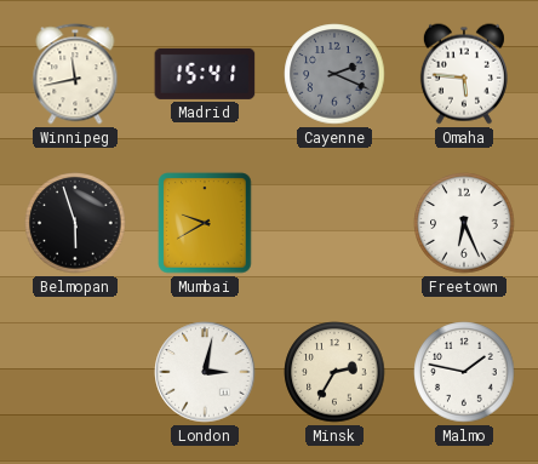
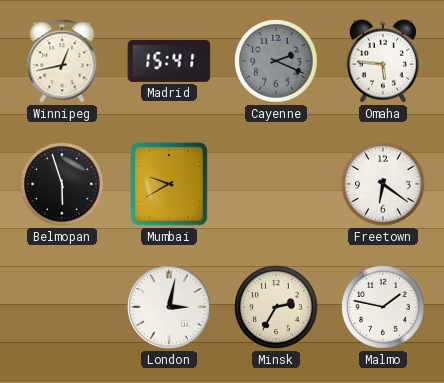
Winnipeg: 11:43 -> 12:43 (62, 61)
Freetown: 6:26 -> 6:21 (383, 184)
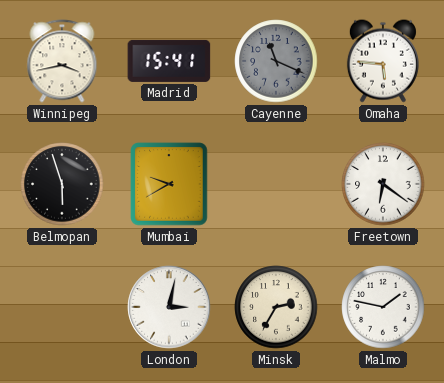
Winnipeg: 12:43 -> 3:43 (62, 61)
Cayenne: 2:19 -> 11:19 (276, 61)
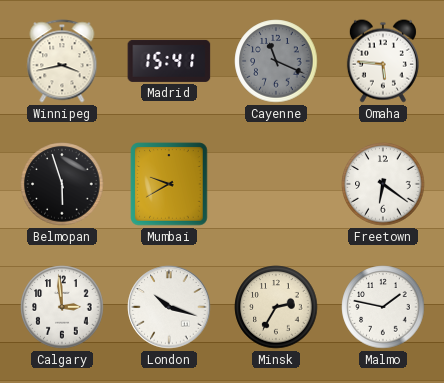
Calgary: none -> 2:59 (62, 307)
London: 3:02 -> 10:18 (169, 307)
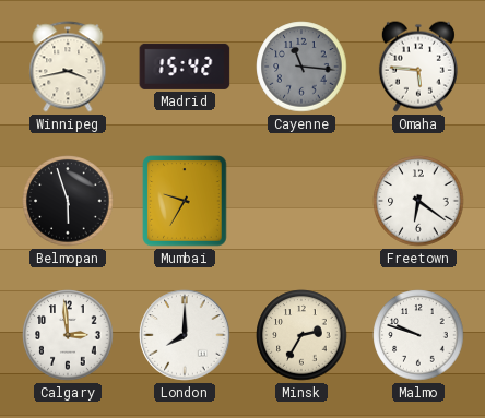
Madrid: 15:41 -> 15:42 (185, 67)
Cayenne: 11:19 -> 11:16 (301, 67)
Mumbai: 9:40 -> 9:35 (185, 201)
London: 10:18 -> 8:00 (185, 335)
Malmo: 1:47 -> 9:48 (418, 335)
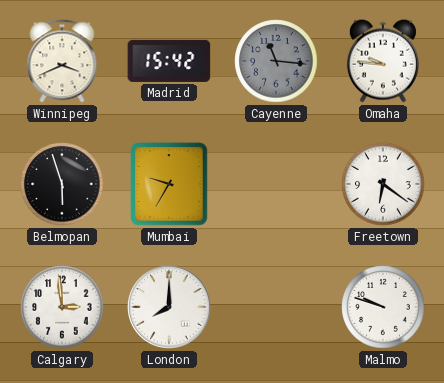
Winnipeg: 3:43 -> 3:41 (62, 61)
Omaha: 5:46 -> 9:46 (383, 61)
Minsk: 2:35 -> none (301, 335)
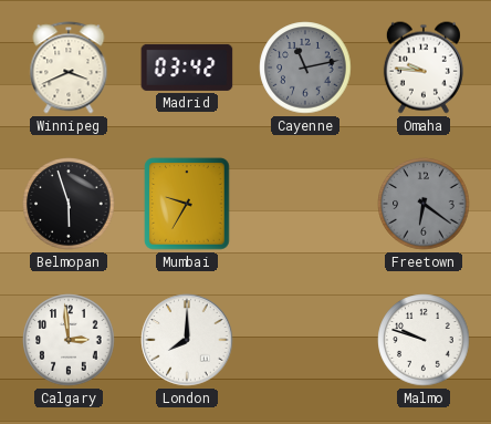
Madrid: 15:42 -> 03:42 (187, 68)
Cayenne: 11:16 -> 11:13 (305, 68)
Freetown dial: white -> grey (424, 204)
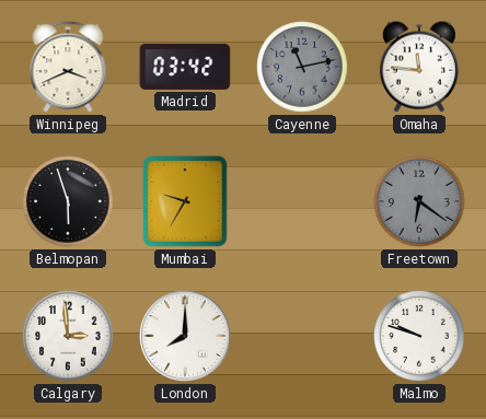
Omaha: 9:46 -> 11:46 (419, 67)
